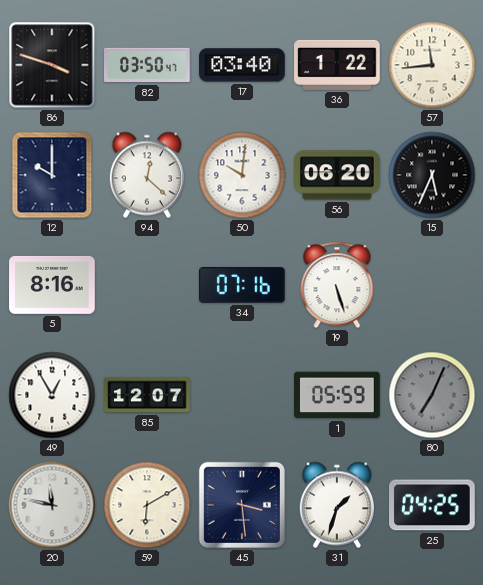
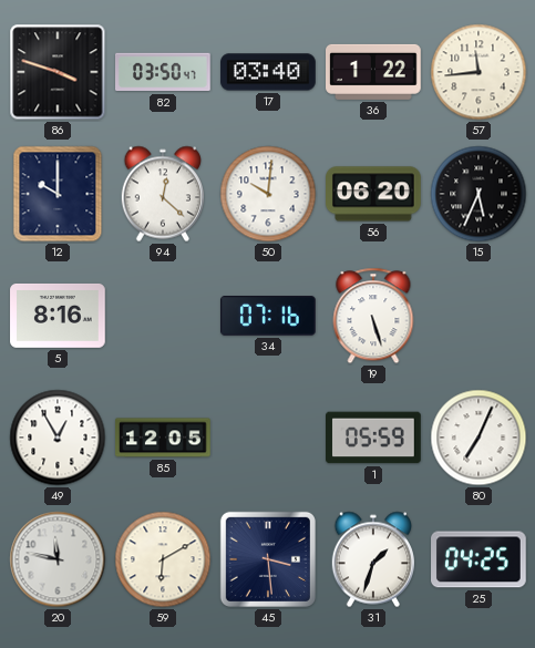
85: 12:07 -> 12:05 (163, 438)
80 dial: grey -> white (479, 438)
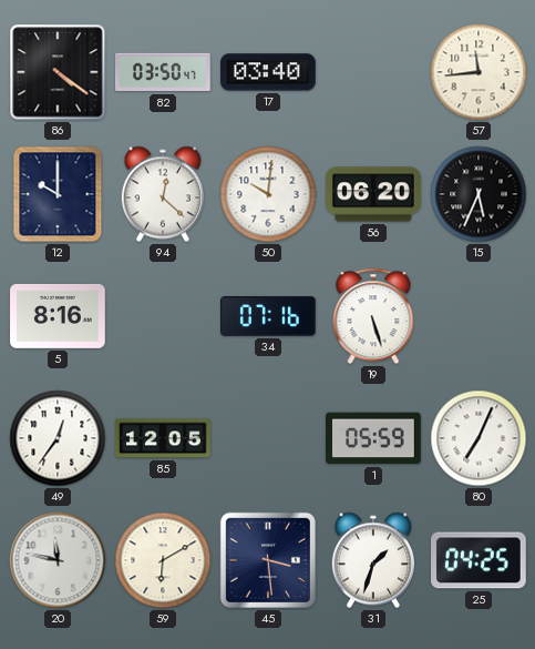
86: 3:48 -> 4:21 (58, 72)
36: 1:22 -> none (374, 72)
49: 12:55 -> 12:36 (58, 438)
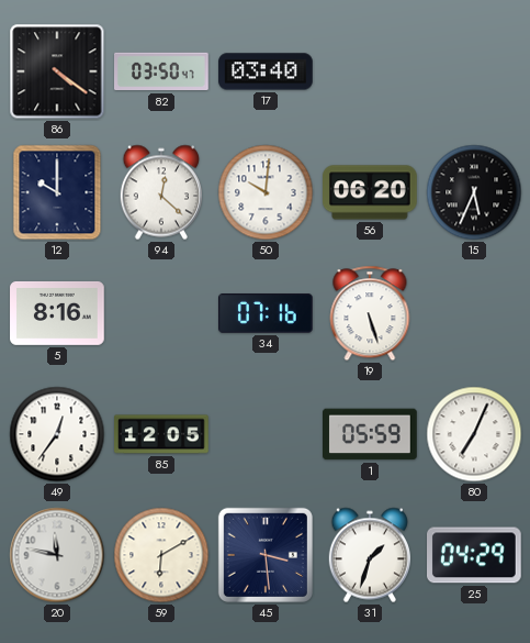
57: 11:44 -> none (479, 72)
25: 04:25 -> 04:29 (475, 555)
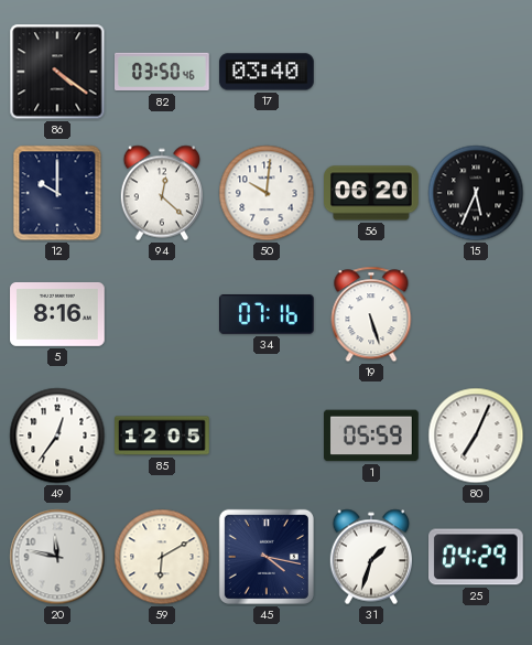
82: 03:50:47 -> 03:50:46 (163, 72)
45: 3:29 -> 4:17 (267, 557)
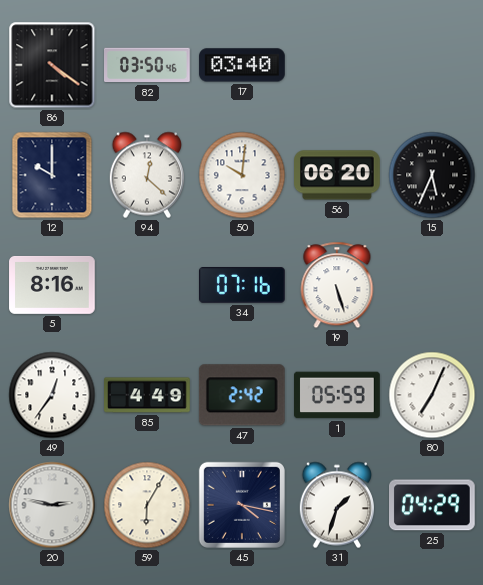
85: 12:05 -> 4:49 (147, 395)
47: none -> 2:42 (242, 395)
20: 11:47 -> 2:47 (52, 505)
59: 6:10 -> 6:05 (147, 505)
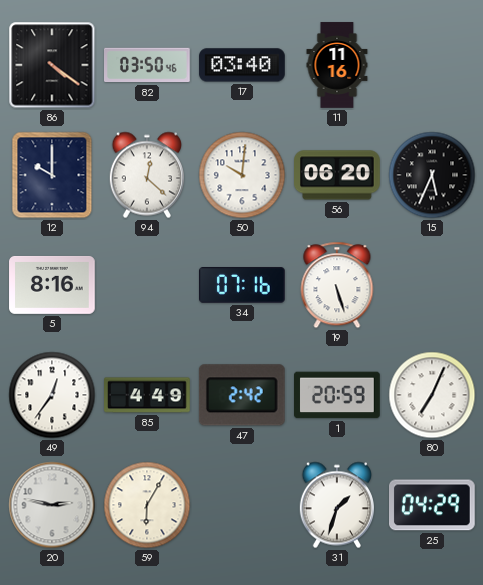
11: none -> 11:16 (337, 65)
1: 05:59 -> 20:59 (338, 395)
45: 4:17 -> none (242, 505)
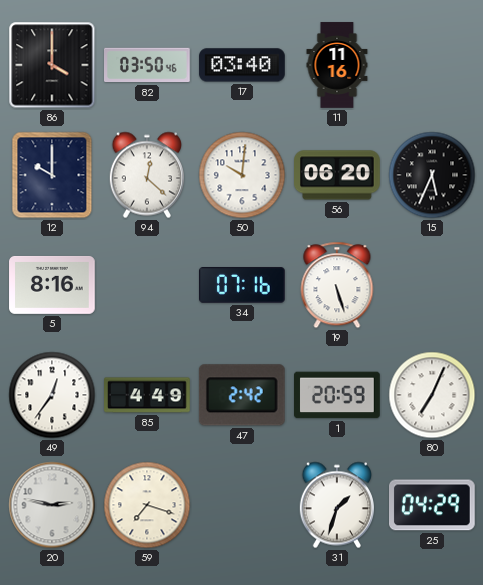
86: 4:21 -> 4:00 (52, 65)
59: 6:05 -> 7:18 (147, 505)
